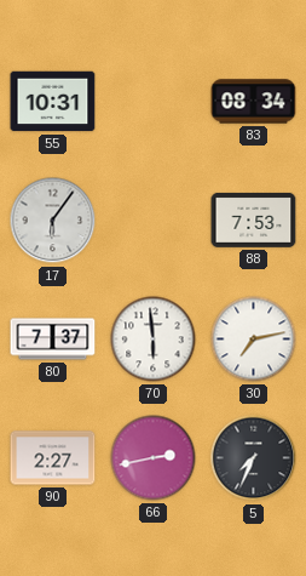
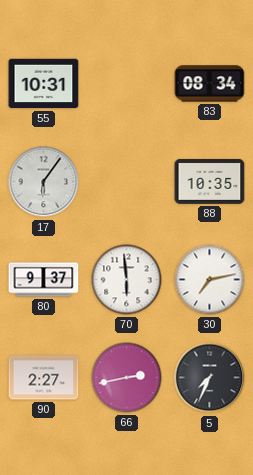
88: 7:53 -> 10:35 (210, 181)
80: 7:37 -> 9:37 (44, 280)
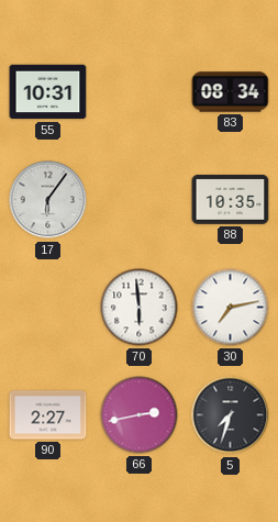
80: 9:37 -> none (44, 280)
5: 7:34 -> 7:33 (231, 415)
